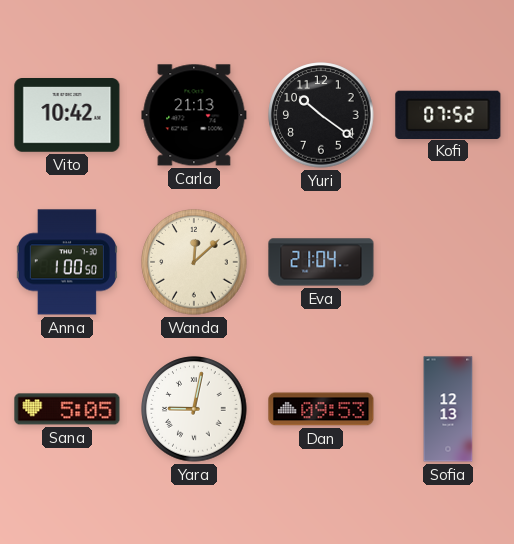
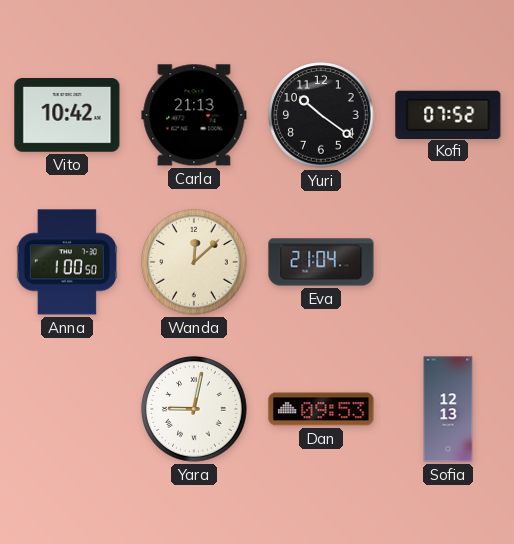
Sana: 5:05 -> none (67, 409)
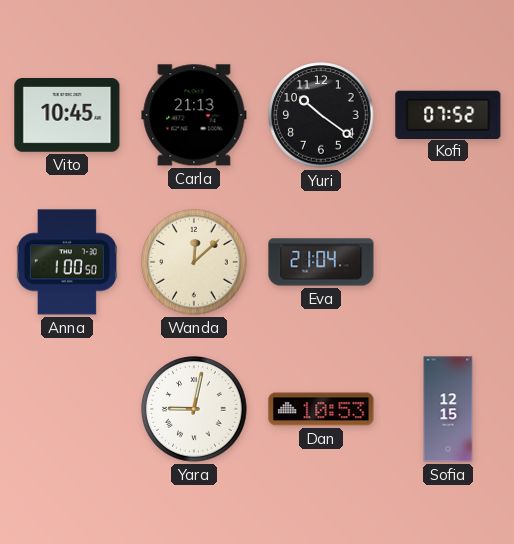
Vito: 10:42 -> 10:45 (67, 116)
Dan: 09:53 -> 10:53 (321, 409)
Sofia: 12:13 -> 12:15 (448, 409)
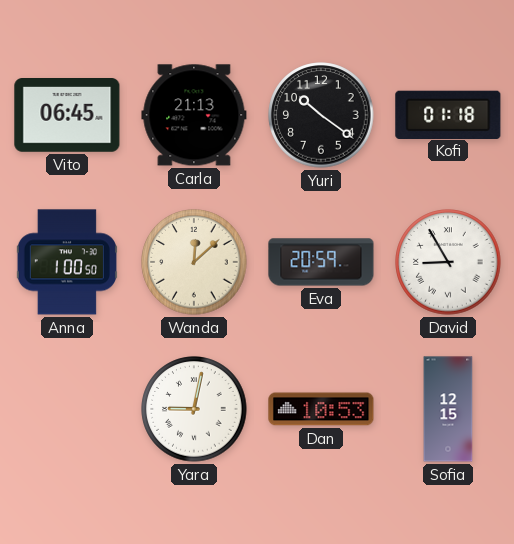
Vito: 10:45 -> 06:45 (67, 116)
Kofi: 07:52 -> 01:18 (448, 114)
Eva: 21:04 -> 20:59 (321, 262)
David: none -> 8:55 (448, 262)
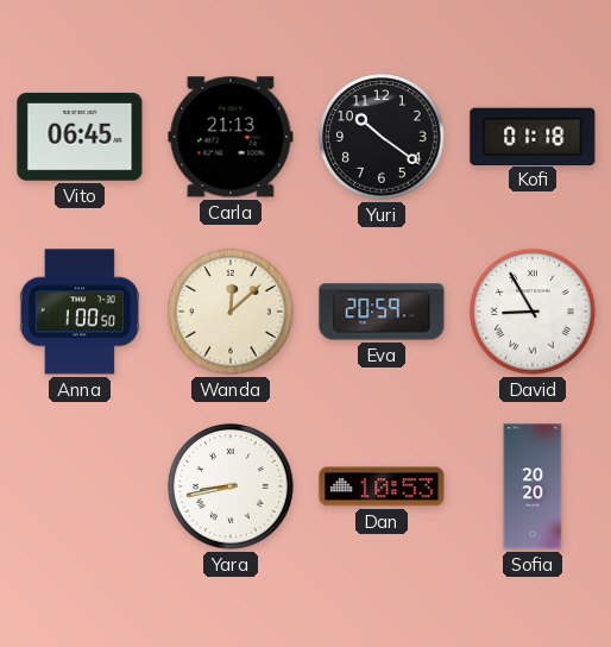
Yara: 9:02 -> 8:43 (231, 486)
Sofia: 12:15 -> 20:20 (533, 486)
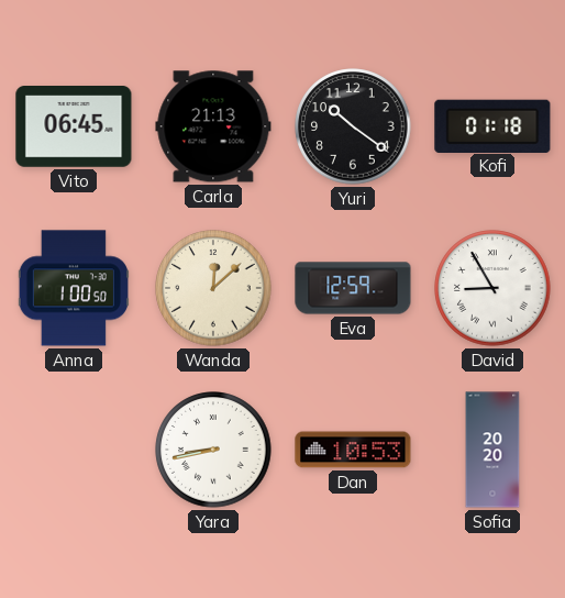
Eva: 20:59 -> 12:59 (353, 288)
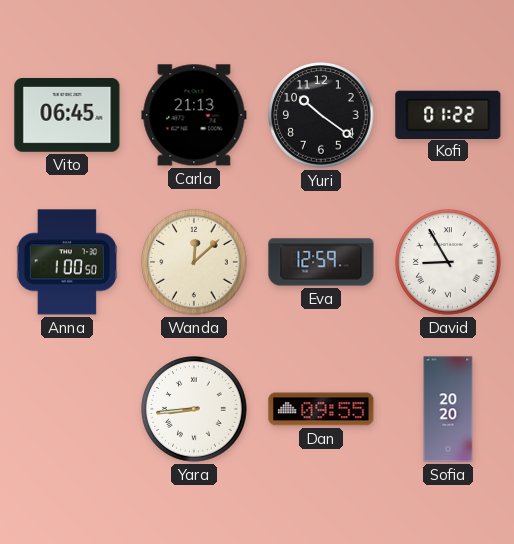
Kofi: 01:18 -> 01:22 (448, 114)
Yara: 8:43 -> 8:44 (194, 409)
Dan: 10:53 -> 09:55 (321, 409)
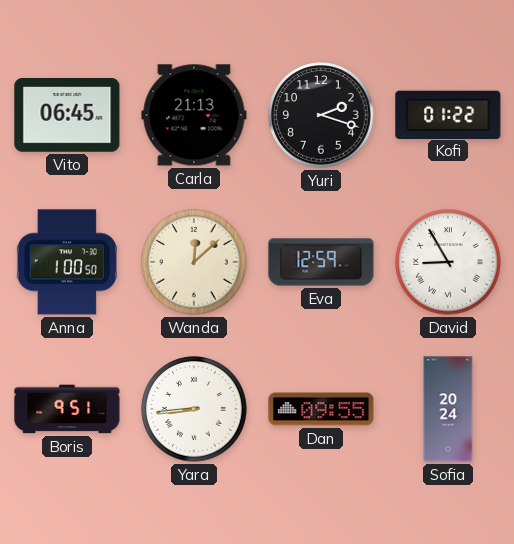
Yuri: 10:21 -> 2:18 (321, 115)
Boris: none -> 9:51 (67, 409)
Sofia: 20:20 -> 20:24 (448, 409)
